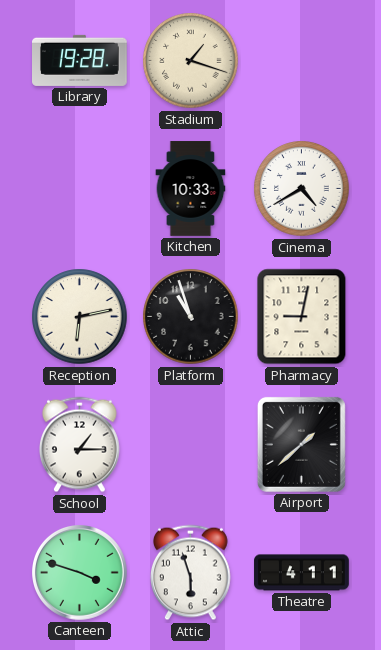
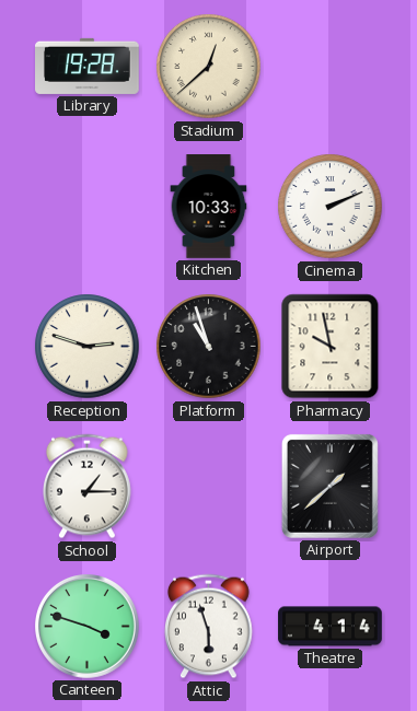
Stadium: 1:18 -> 12:38 (209, 67)
Cinema: 4:40 -> 2:11 (331, 207)
Reception: 6:13 -> 2:48 (88, 347)
Pharmacy: 9:02 -> 9:58 (331, 347)
Theatre: 4:11 -> 4:14 (331, 627)
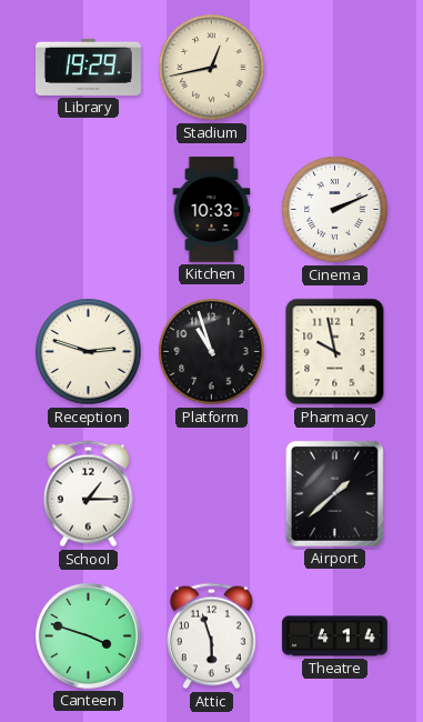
Library: 19:28 -> 19:29 (89, 67)
Stadium: 12:38 -> 12:43 (212, 68)
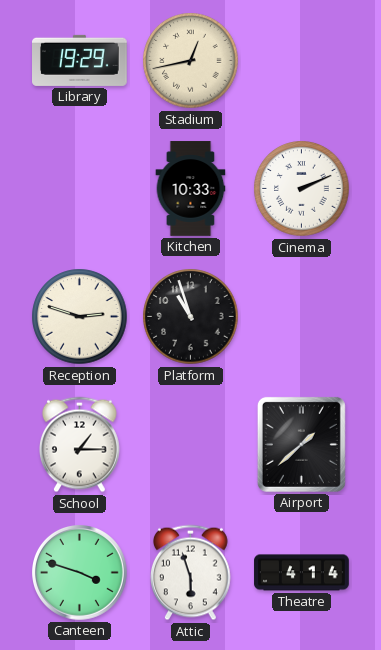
Pharmacy: 9:58 -> none (335, 352)
